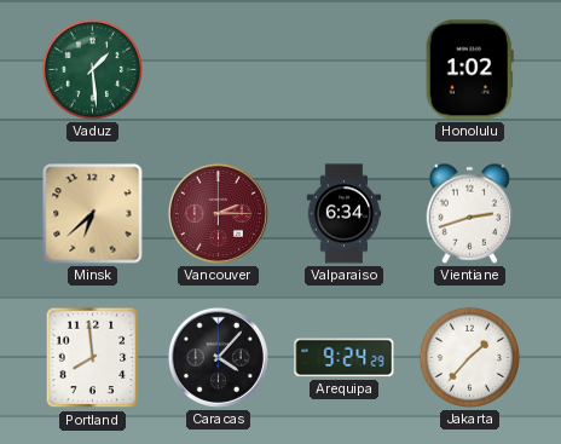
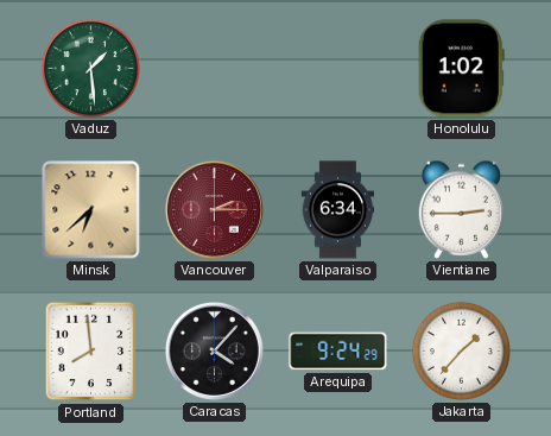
Vientiane: 2:42 -> 2:45 (462, 209)
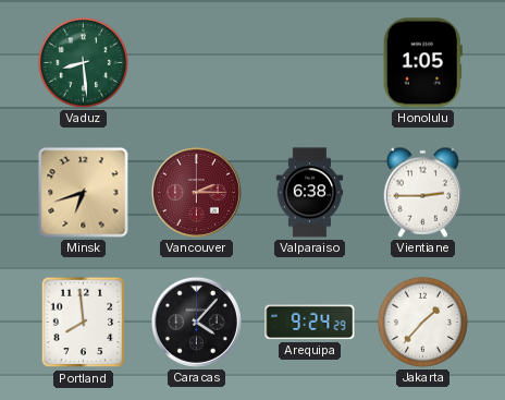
Vaduz: 1:29 -> 8:29 (83, 62)
Honolulu: 1:02 -> 1:05 (422, 63)
Minsk: 6:38 -> 6:42 (84, 193)
Valparaiso: 6:34 -> 6:38 (310, 193)
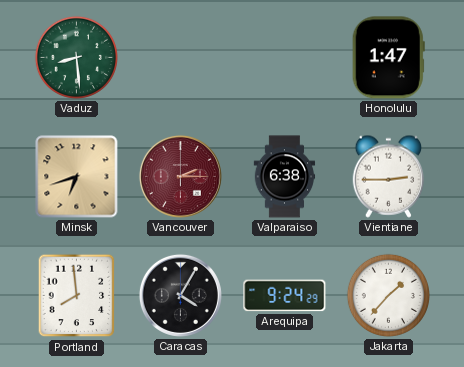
Honolulu: 1:05 -> 1:47 (388, 58)
Caracas: 4:07 -> 4:05 (180, 295)
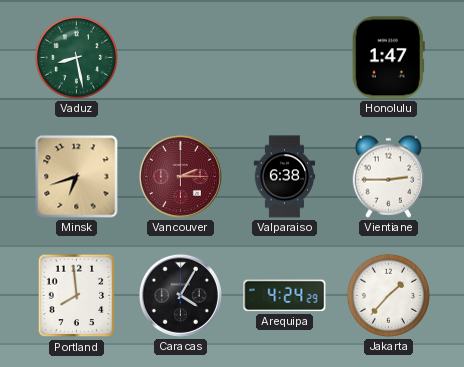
Vaduz: 8:29 -> 8:28 (76, 57)
Arequipa: 9:24 -> 4:24 (285, 296)
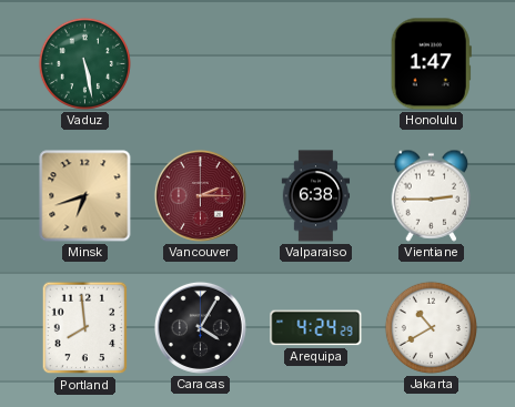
Vaduz: 8:28 -> 5:28 (84, 63)
Jakarta: 1:37 -> 10:40 (431, 327)
